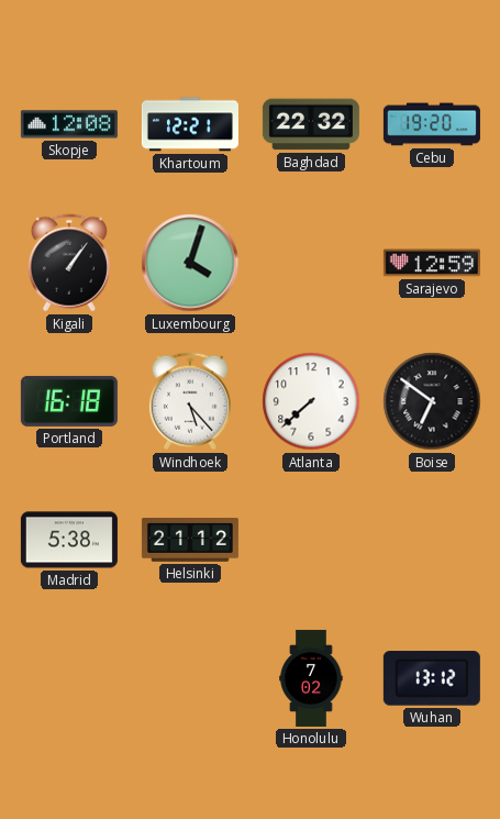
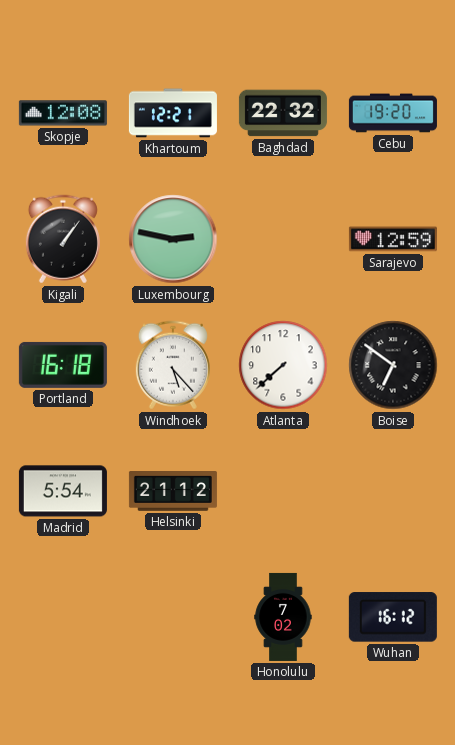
Luxembourg: 4:03 -> 2:47 (173, 239)
Madrid: 5:38 -> 5:54 (63, 491)
Wuhan: 13:12 -> 16:12 (393, 617)
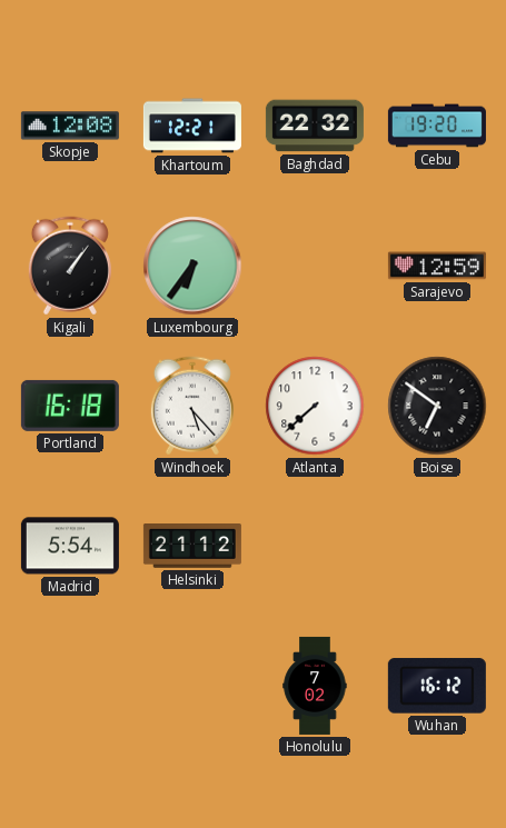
Luxembourg: 2:47 -> 6:36 (192, 266)
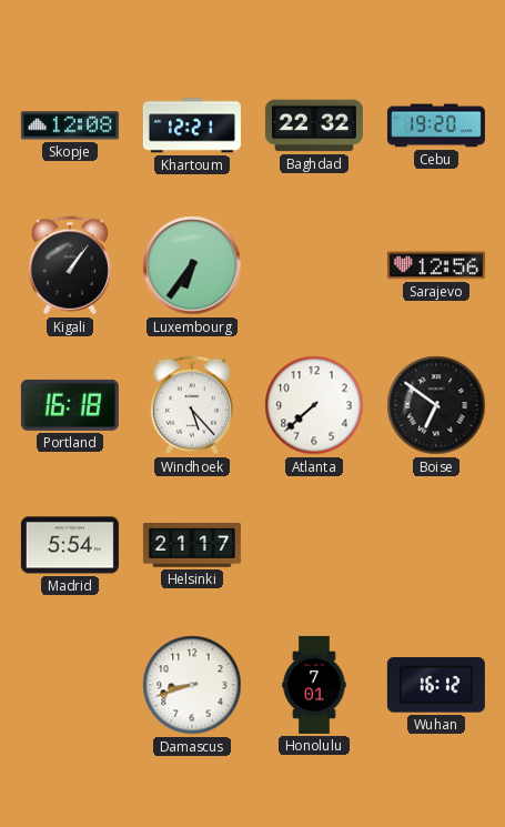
Sarajevo: 12:59 -> 12:56 (436, 265)
Helsinki: 21:12 -> 21:17 (192, 546)
Damascus: none -> 8:42 (192, 685)
Honolulu: 7:02 -> 7:01 (314, 685)
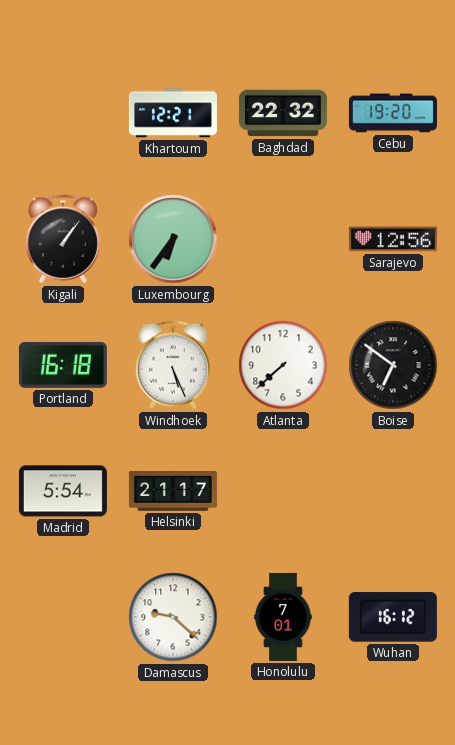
Skopje: 12:08 -> none (70, 125)
Windhoek: 5:23 -> 5:26 (173, 365)
Damascus: 8:42 -> 9:22 (173, 617)
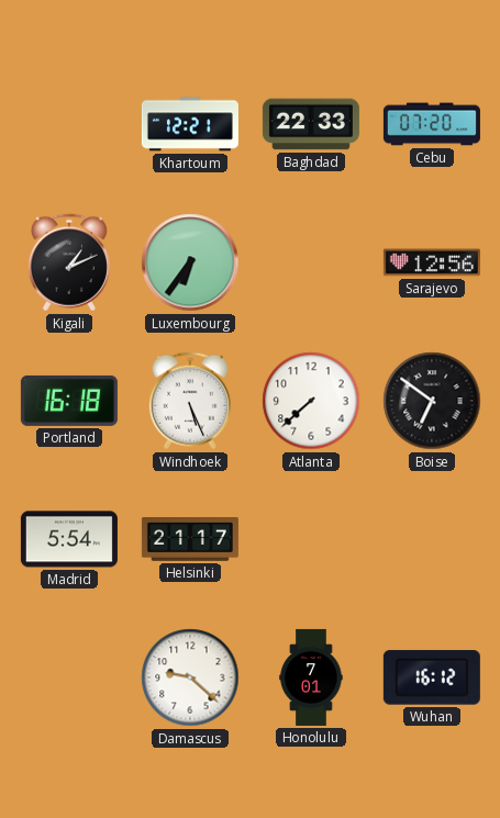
Baghdad: 22:32 -> 22:33 (311, 124)
Cebu: 19:20 -> 07:20 (432, 124)
Kigali: 1:06 -> 1:11 (69, 262)
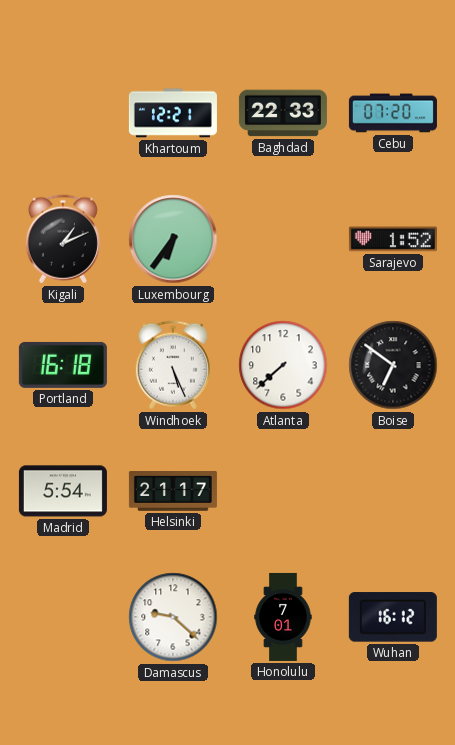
Sarajevo: 12:56 -> 1:52 (393, 239)
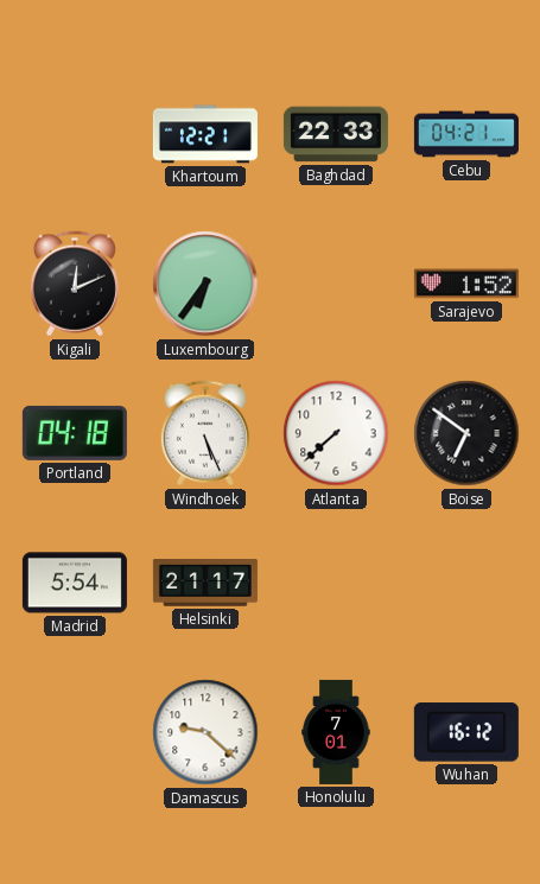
Cebu: 07:20 -> 04:21 (466, 134)
Kigali: 1:11 -> 12:11 (75, 284)
Portland: 16:18 -> 04:18 (75, 433)
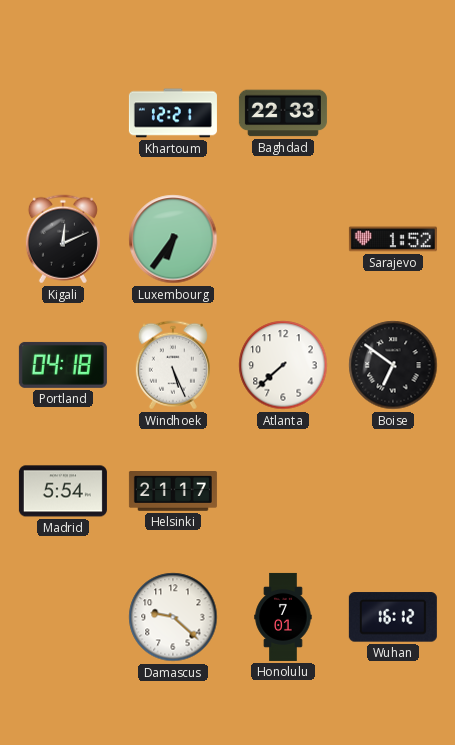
Cebu: 04:21 -> none (466, 134)
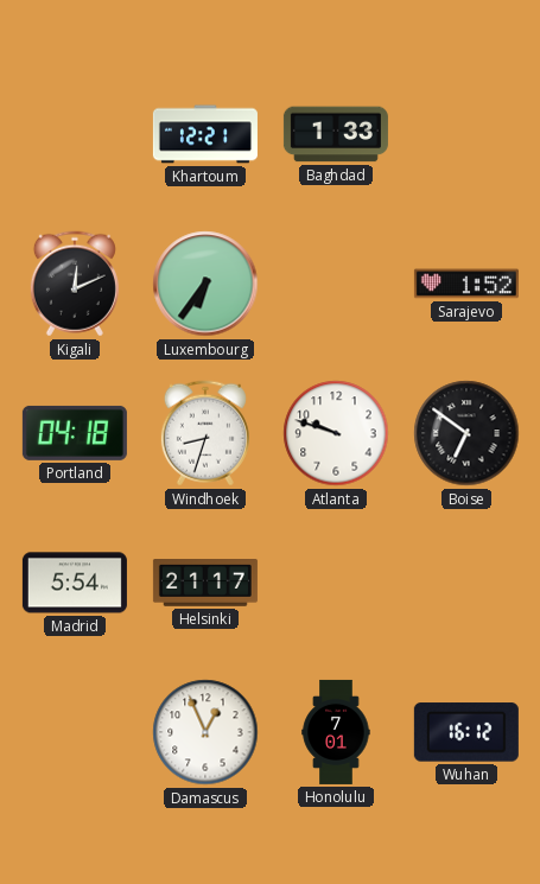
Baghdad: 22:33 -> 1:33 (336, 134)
Windhoek: 5:26 -> 8:33 (205, 433)
Atlanta: 7:38 -> 9:48 (336, 433)
Damascus: 9:22 -> 12:56 (205, 732)
